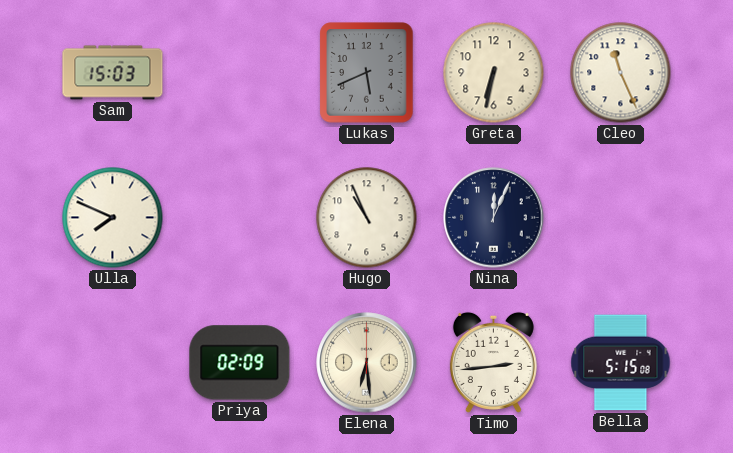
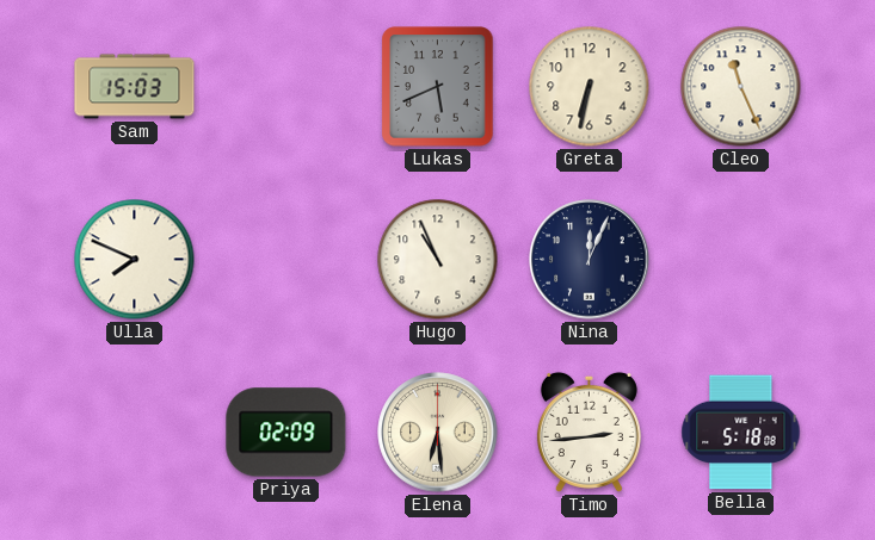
Bella: 5:15 -> 5:18 (741, 433)
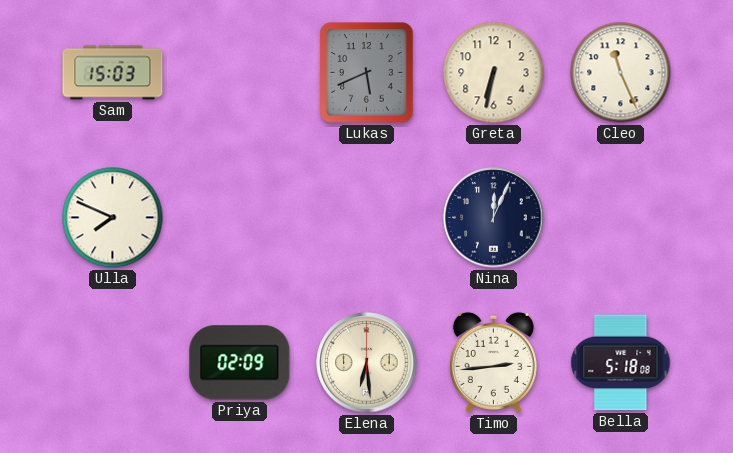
Hugo: 10:56 -> none (438, 260)
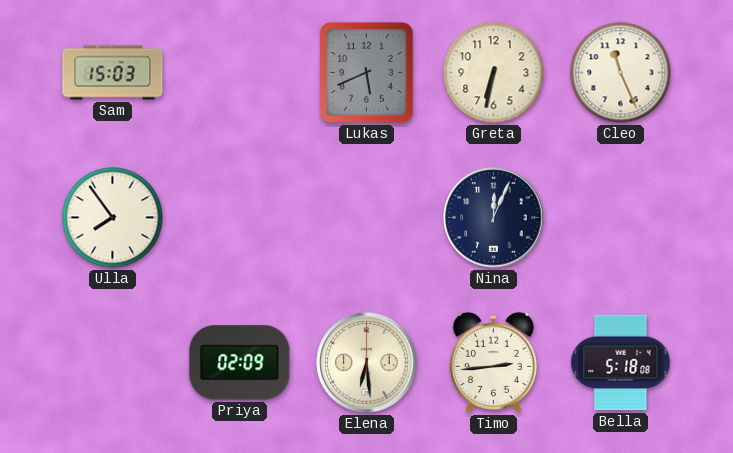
Ulla: 7:49 -> 7:54 (113, 218)
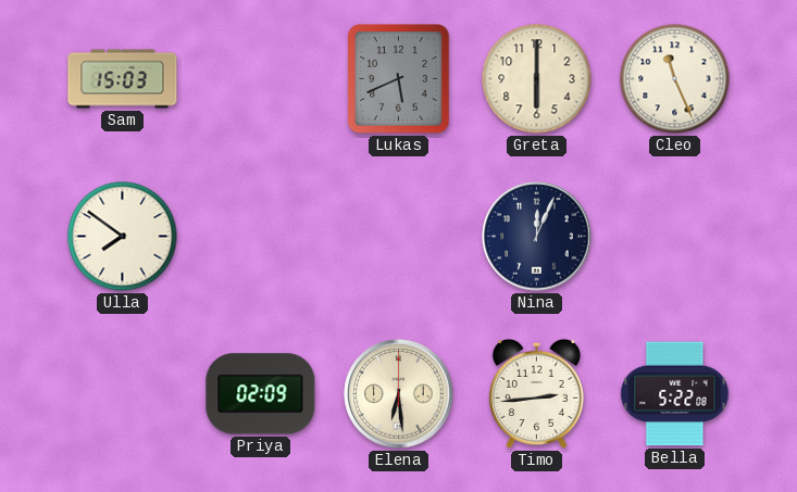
Greta: 6:32 -> 6:00 (537, 79)
Ulla: 7:54 -> 7:51 (123, 237)
Bella: 5:18 -> 5:22 (675, 394)
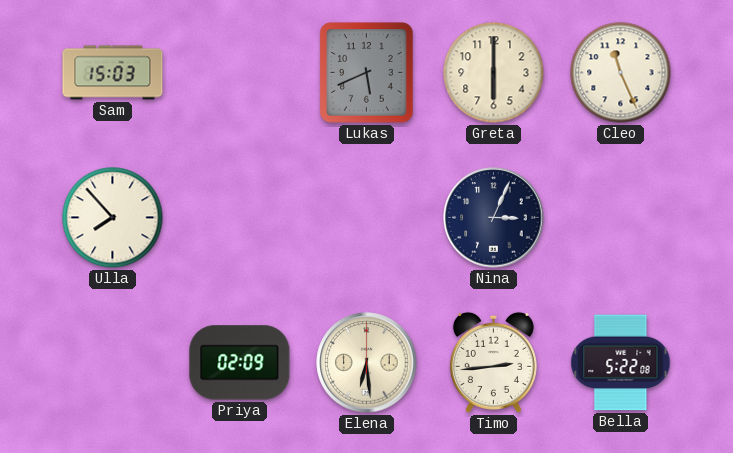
Ulla: 7:51 -> 7:53 (113, 218)
Nina: 12:04 -> 3:04 (494, 218)
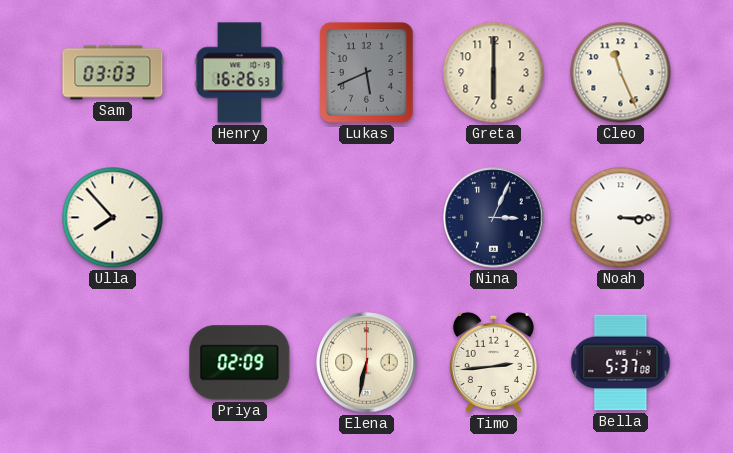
Sam: 15:03 -> 03:03 (113, 73)
Henry: none -> 16:26 (240, 73)
Noah: none -> 3:15 (621, 218)
Elena: 6:29 -> 6:32 (367, 363)
Bella: 5:22 -> 5:37 (621, 363)
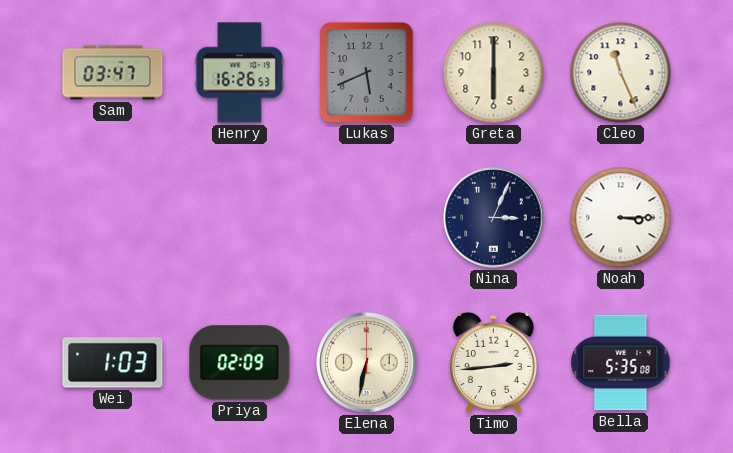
Sam: 03:03 -> 03:47 (113, 73)
Ulla: 7:53 -> none (113, 218)
Wei: none -> 1:03 (113, 363)
Bella: 5:37 -> 5:35 (621, 363)
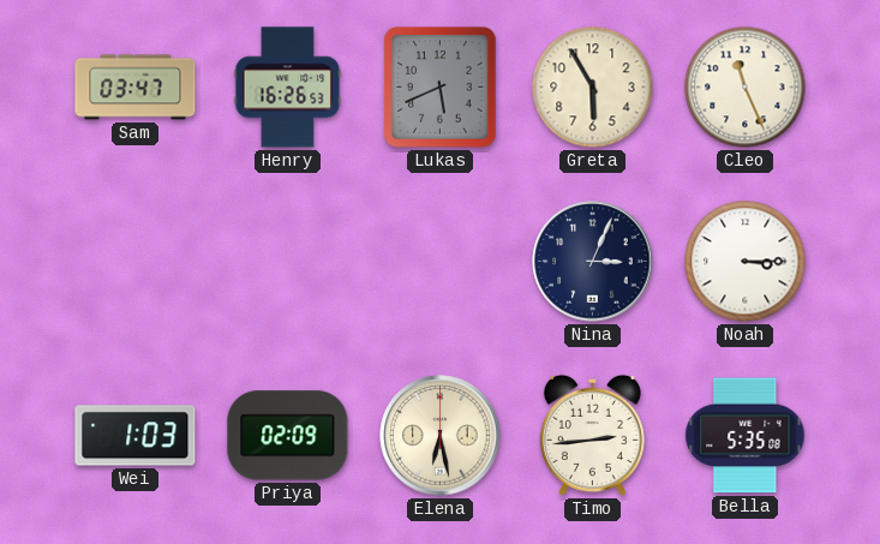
Greta: 6:00 -> 5:55 (593, 88)
Elena: 6:32 -> 6:28 (441, 436)
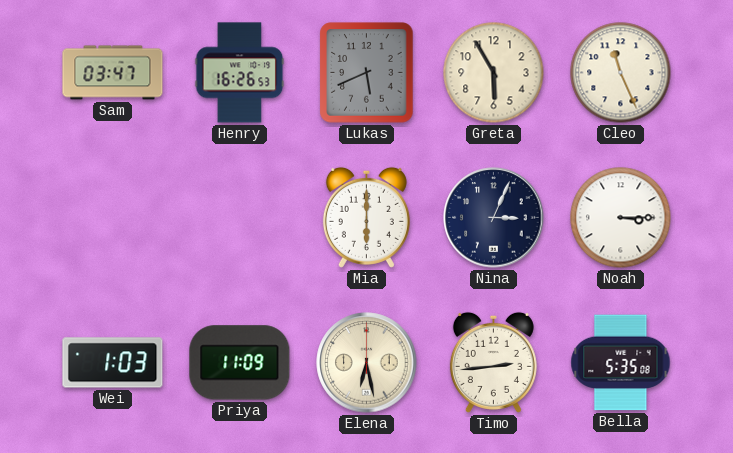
Mia: none -> 6:00 (366, 217)
Priya: 02:09 -> 11:09 (240, 363)
